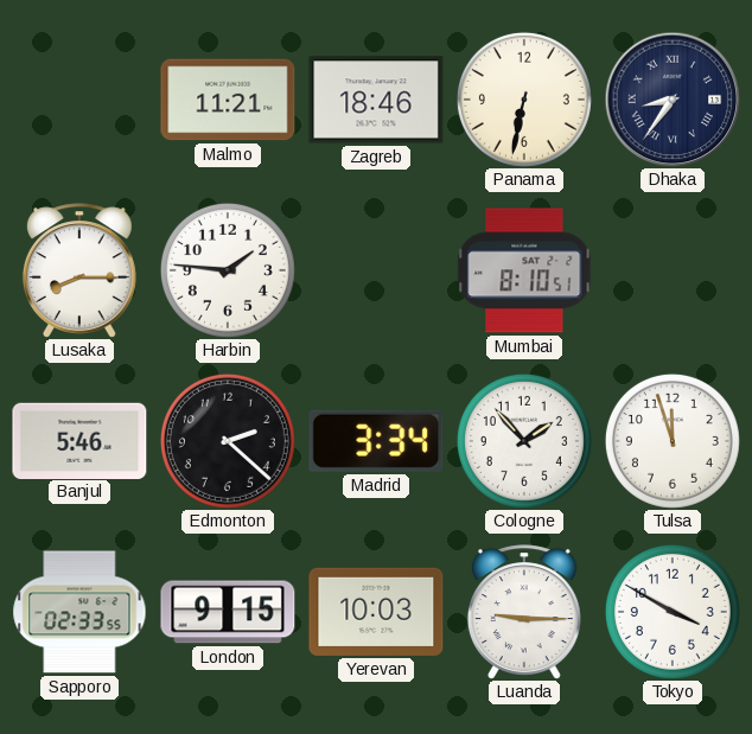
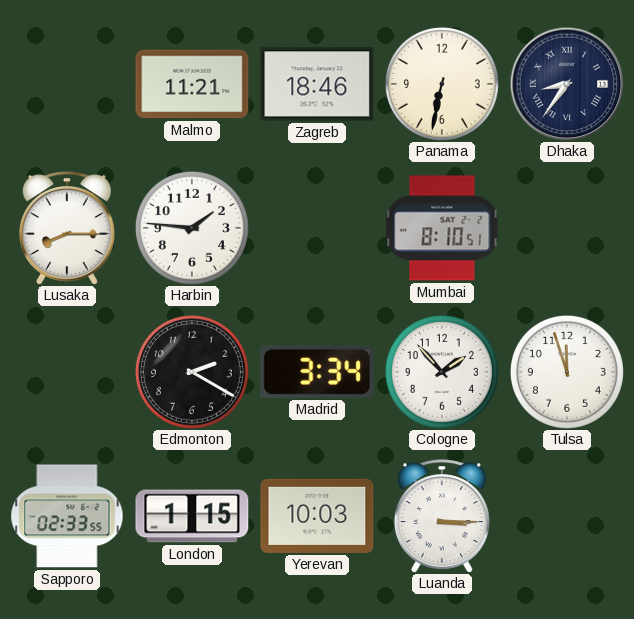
Banjul: 5:46 -> none (79, 440)
Edmonton: 2:22 -> 2:20 (192, 372)
London: 9:15 -> 1:15 (192, 516)
Luanda: 9:15 -> 3:15 (442, 516)
Tokyo: 3:50 -> none (673, 612)
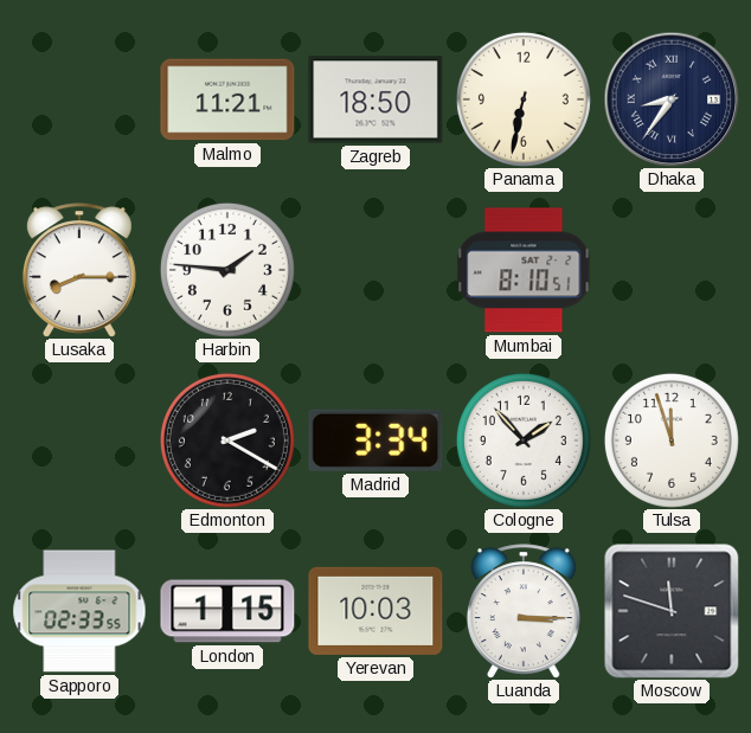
Zagreb: 18:46 -> 18:50 (375, 99)
Moscow: none -> 11:48 (672, 611)
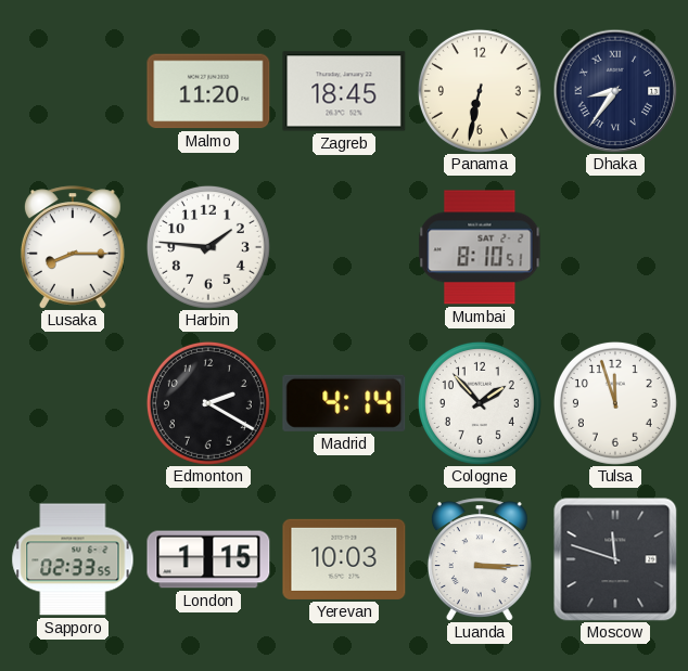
Malmo: 11:21 -> 11:20 (208, 91)
Zagreb: 18:50 -> 18:45 (344, 91)
Madrid: 3:34 -> 4:14 (344, 403)
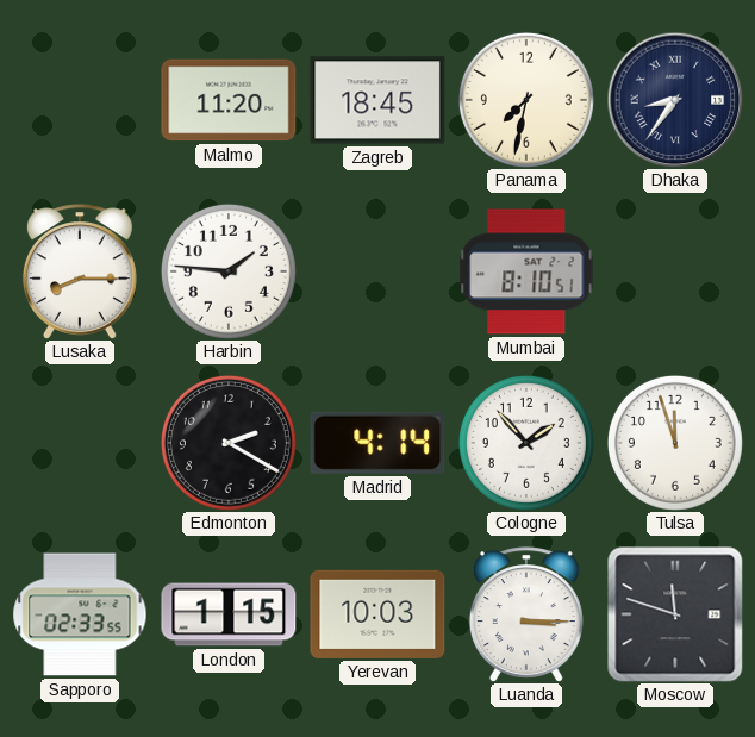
Panama: 6:32 -> 7:32 (526, 100)
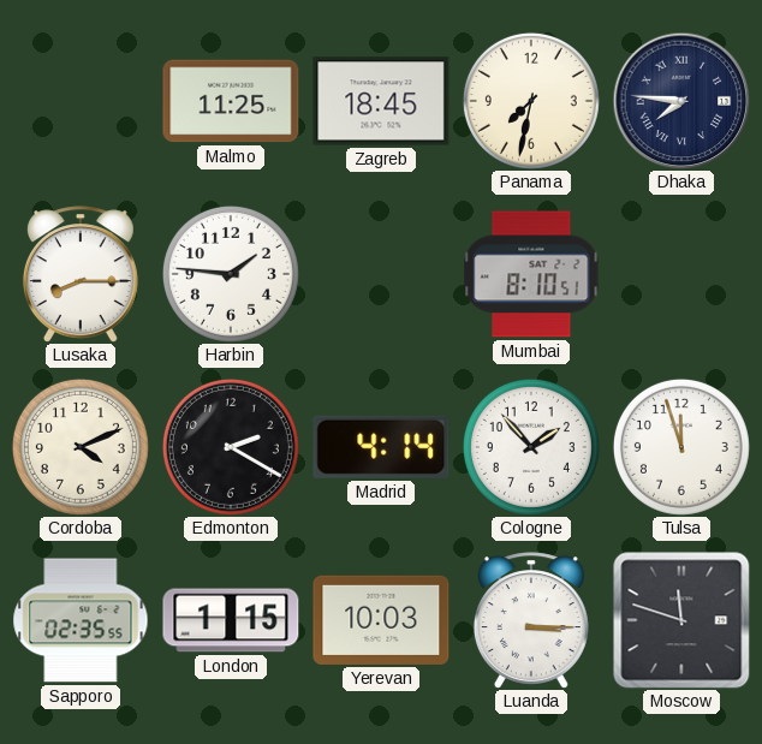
Malmo: 11:20 -> 11:25 (231, 101)
Dhaka: 8:36 -> 7:46 (681, 101)
Cordoba: none -> 4:11 (81, 447)
Sapporo: 02:33 -> 02:35 (81, 620)
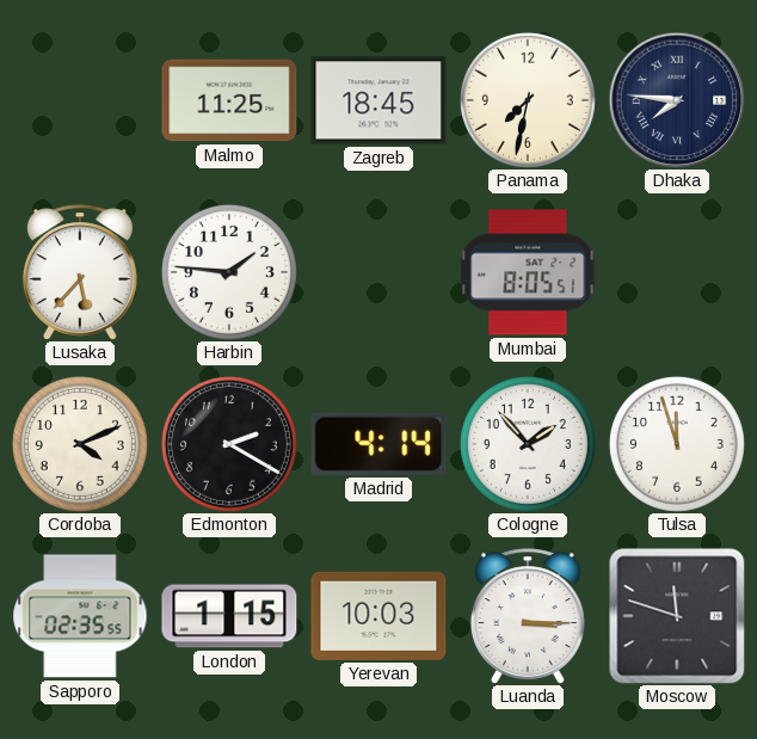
Lusaka: 8:15 -> 5:37 (80, 272)
Mumbai: 8:10 -> 8:05 (528, 272)
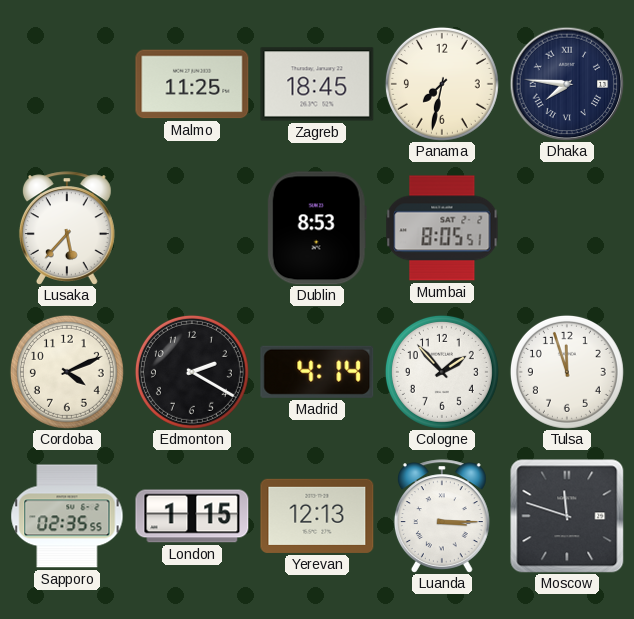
Harbin: 1:46 -> none (229, 272)
Dublin: none -> 8:53 (317, 228)
Yerevan: 10:03 -> 12:13 (317, 516)
